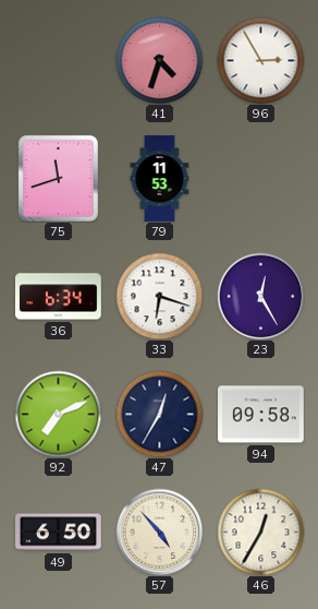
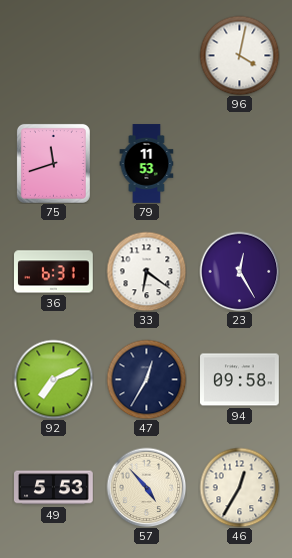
41: 4:33 -> none (159, 60)
96: 2:55 -> 4:02 (239, 55)
36: 6:34 -> 6:31 (54, 272)
33: 6:18 -> 6:21 (146, 271)
49: 6:50 -> 5:53 (54, 488)
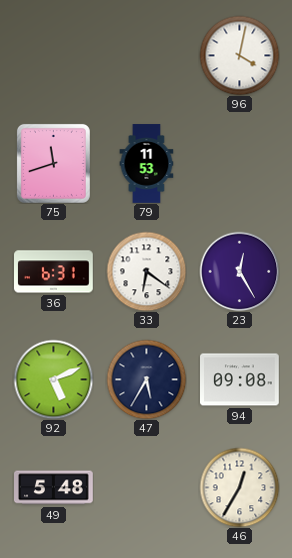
92: 7:11 -> 5:11 (53, 379)
47: 12:35 -> 5:35 (146, 379)
94: 09:58 -> 09:08 (240, 380)
49: 5:53 -> 5:48 (54, 488)
57: 4:53 -> none (146, 487)
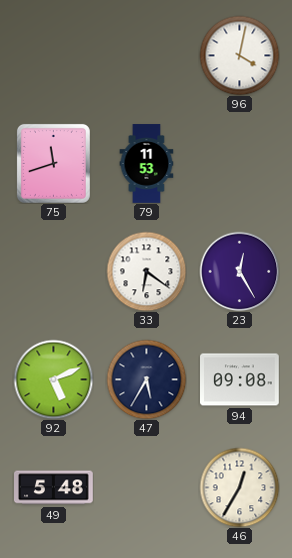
36: 6:31 -> none (54, 272)
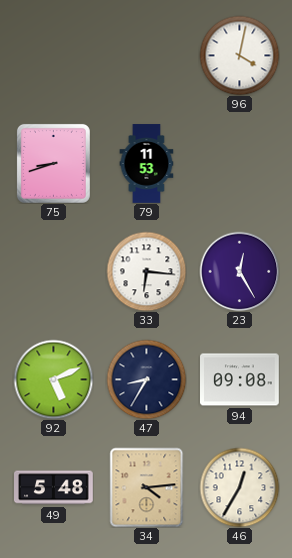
75: 11:42 -> 8:42 (53, 163)
33: 6:21 -> 6:16 (146, 271)
47: 5:35 -> 8:35 (146, 379)
34: none -> 4:14 (147, 487)
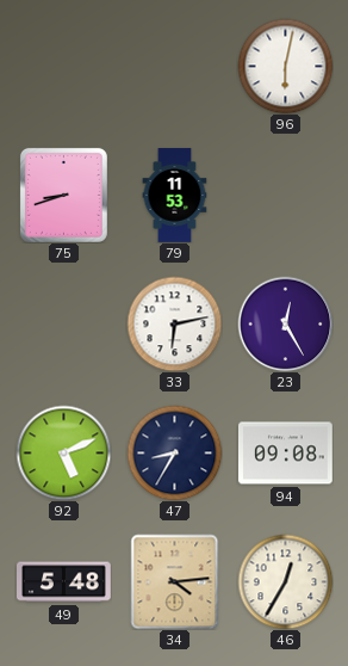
96: 4:02 -> 6:02 (285, 66)
33: 6:16 -> 6:13 (174, 323)
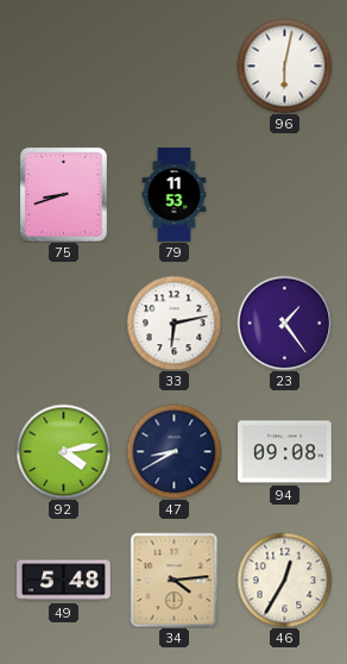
23: 12:25 -> 1:24 (284, 322)
92: 5:11 -> 4:13 (63, 451)
47: 8:35 -> 8:40 (173, 451)
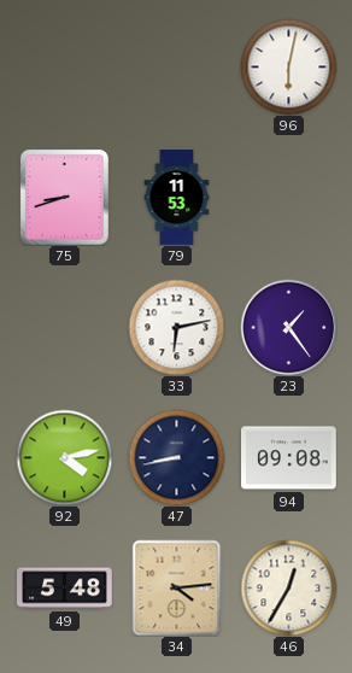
47: 8:40 -> 8:43 (176, 457)
